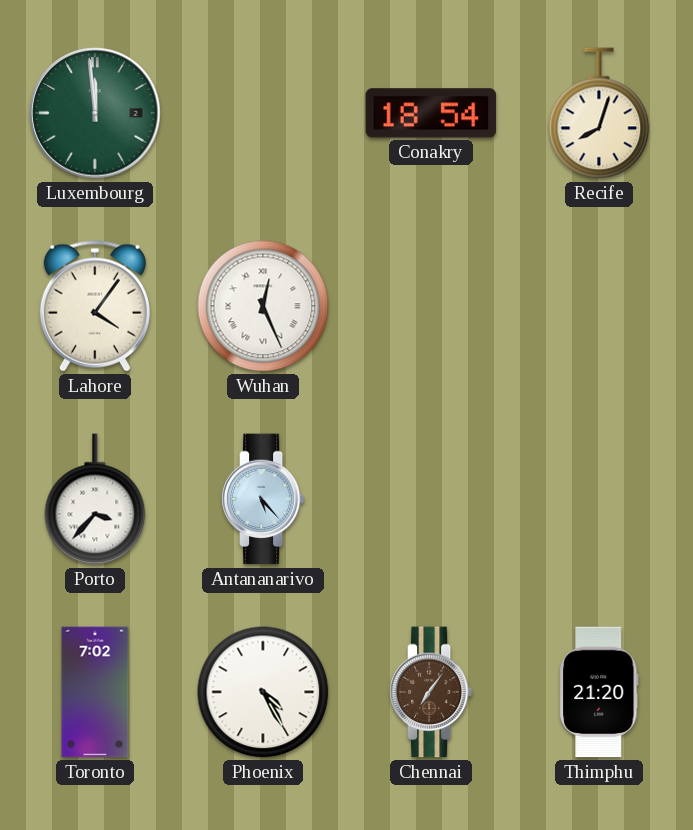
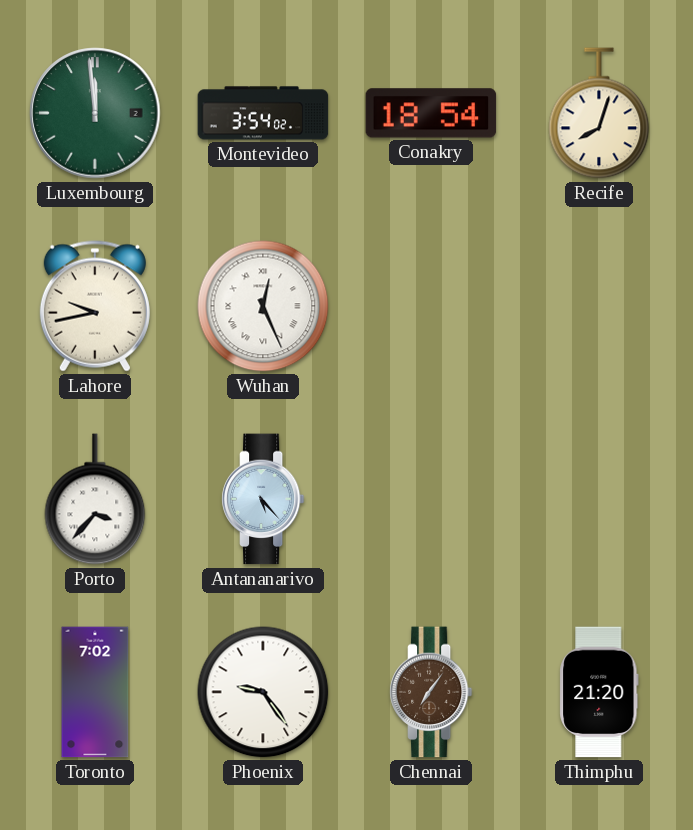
Montevideo: none -> 3:54 (263, 113)
Lahore: 4:06 -> 9:43 (95, 306)
Phoenix: 4:25 -> 9:24 (263, 692)
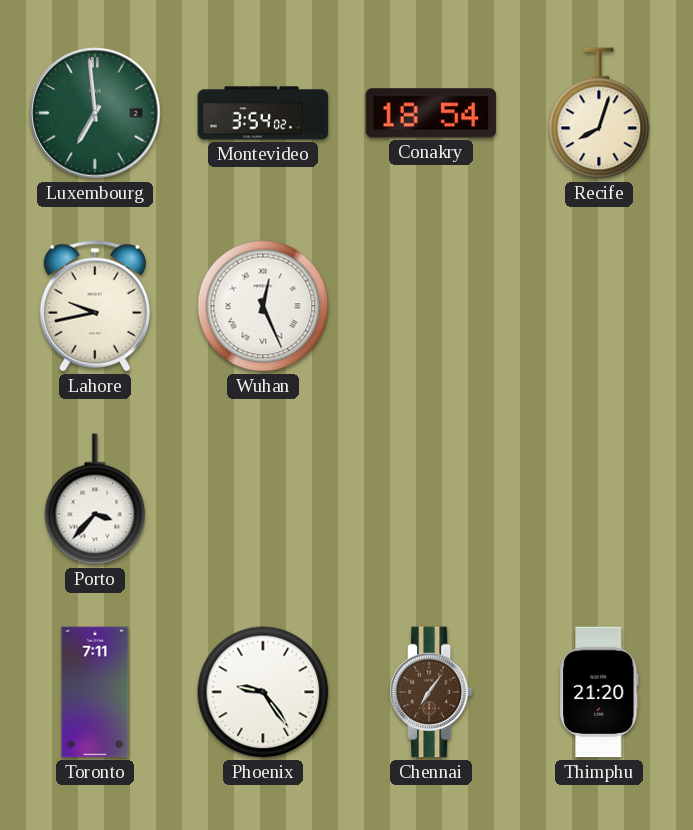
Luxembourg: 11:59 -> 6:59 (95, 113)
Antananarivo: 5:23 -> none (263, 499)
Toronto: 7:02 -> 7:11 (95, 692)
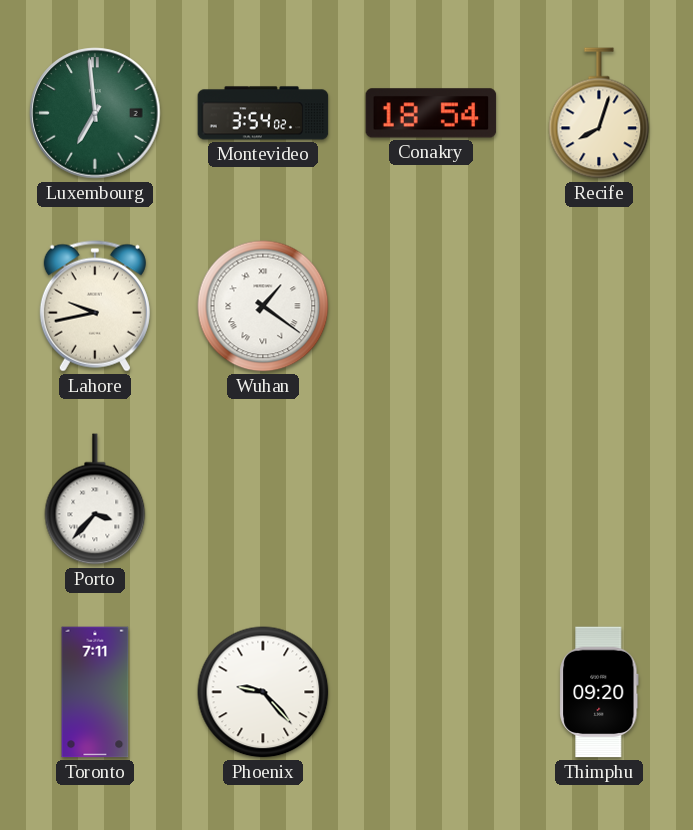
Wuhan: 12:26 -> 1:21 (263, 306)
Phoenix: 9:24 -> 9:23 (263, 692)
Chennai: 7:06 -> none (431, 692)
Thimphu: 21:20 -> 09:20 (599, 692)
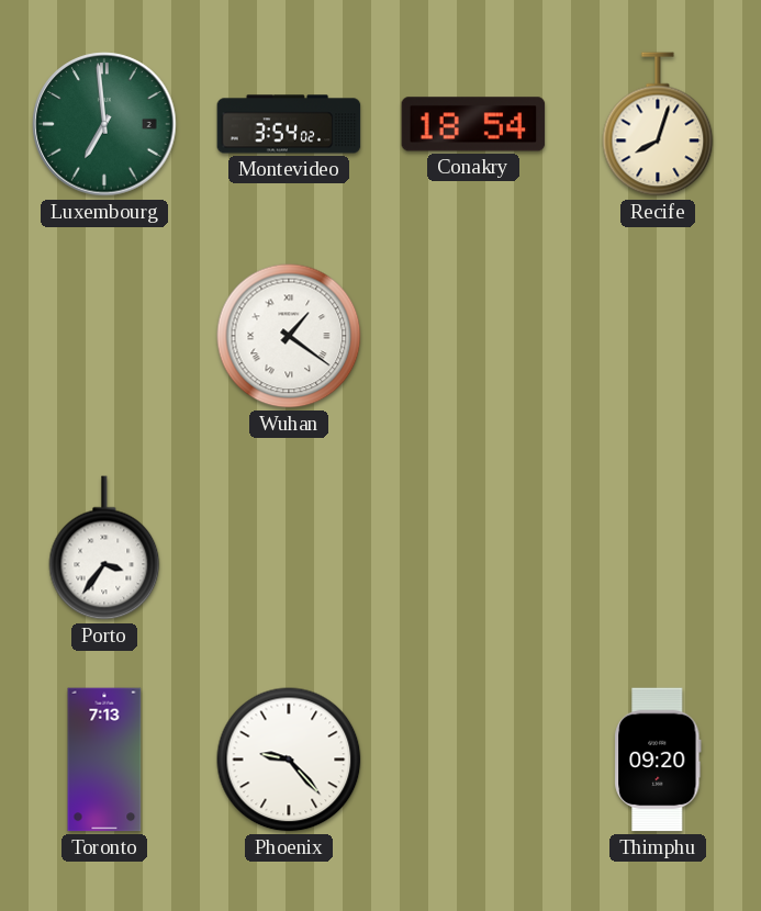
Lahore: 9:43 -> none (95, 306)
Porto: 3:37 -> 3:36 (104, 548)
Toronto: 7:11 -> 7:13 (104, 760)
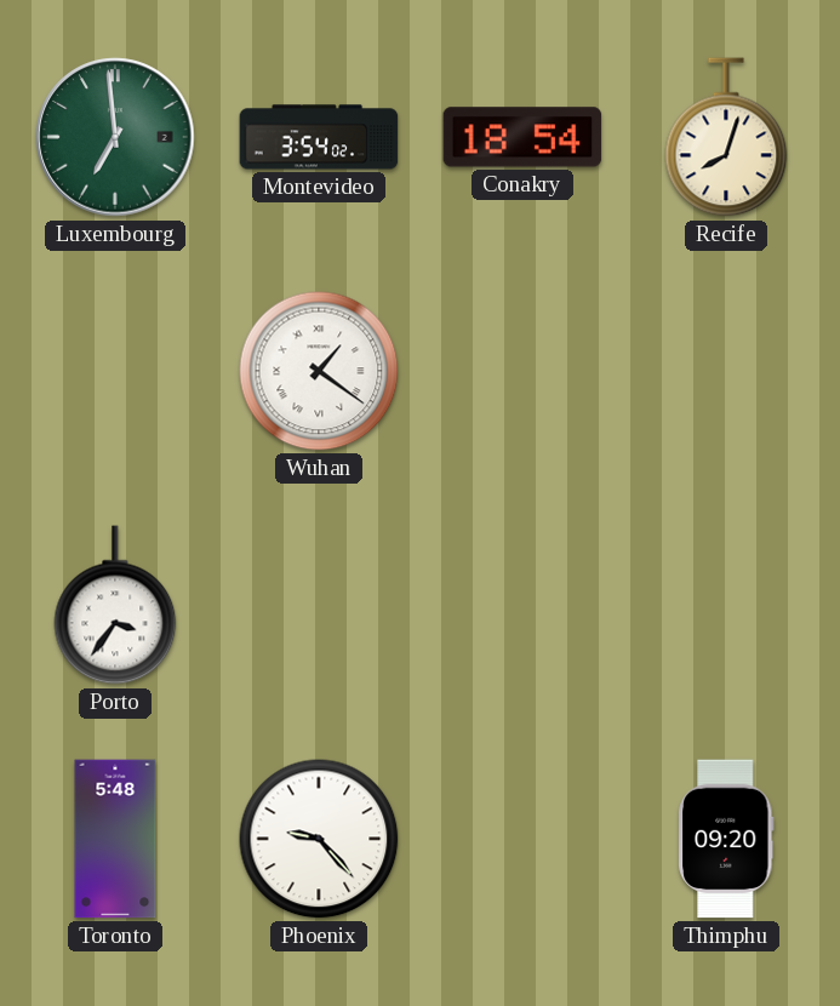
Toronto: 7:13 -> 5:48 (115, 839)
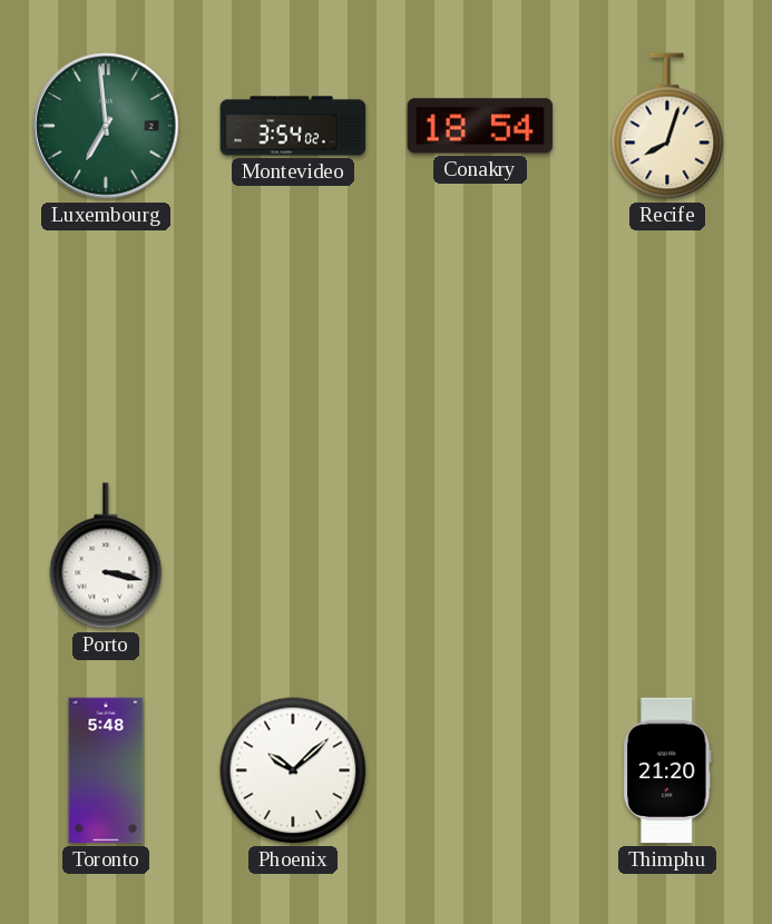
Wuhan: 1:21 -> none (319, 371)
Porto: 3:36 -> 3:17 (106, 556)
Phoenix: 9:23 -> 10:08 (293, 770)
Thimphu: 09:20 -> 21:20 (667, 770)
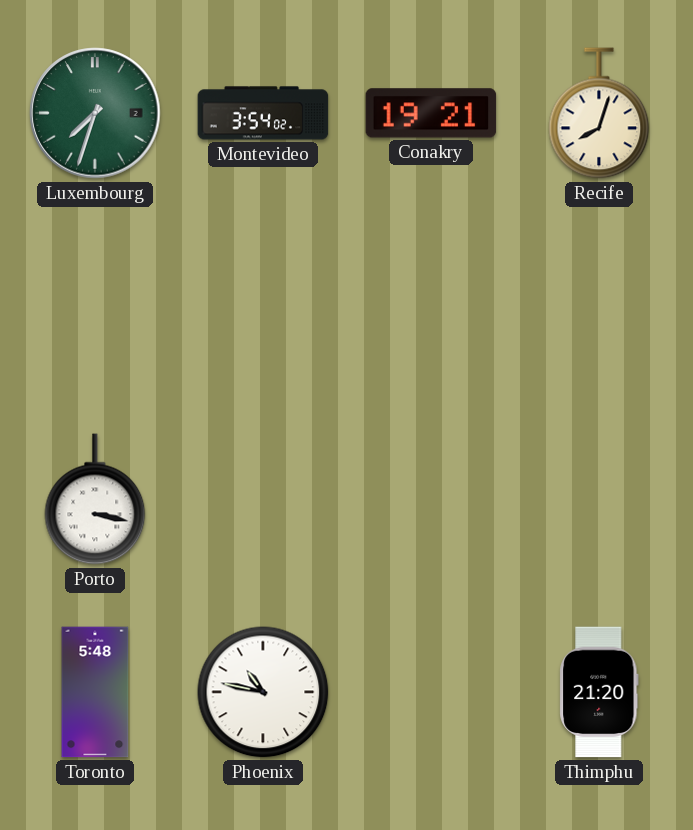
Luxembourg: 6:59 -> 7:33 (95, 113)
Conakry: 18:54 -> 19:21 (431, 113)
Phoenix: 10:08 -> 10:47 (263, 692)
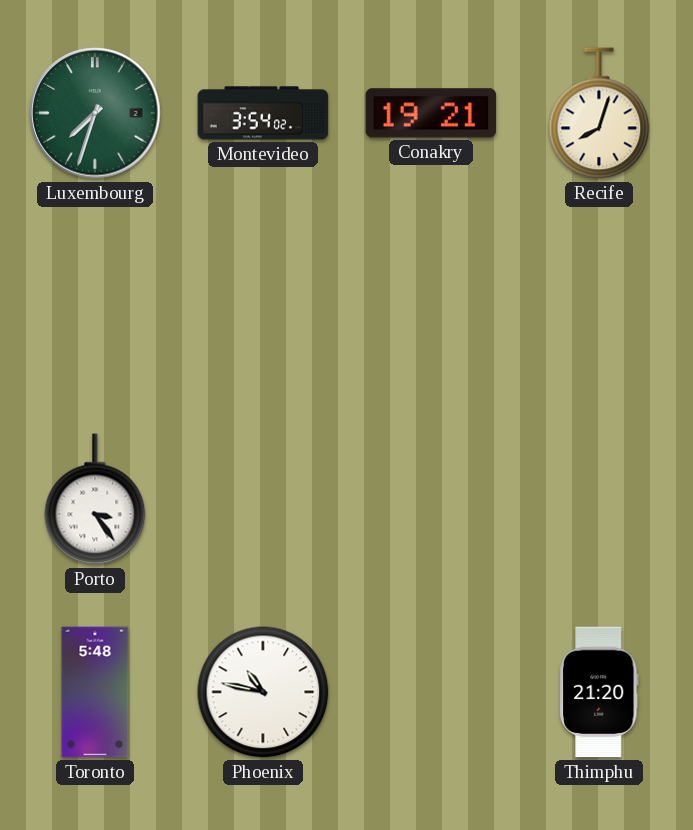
Porto: 3:17 -> 3:24 (95, 499)
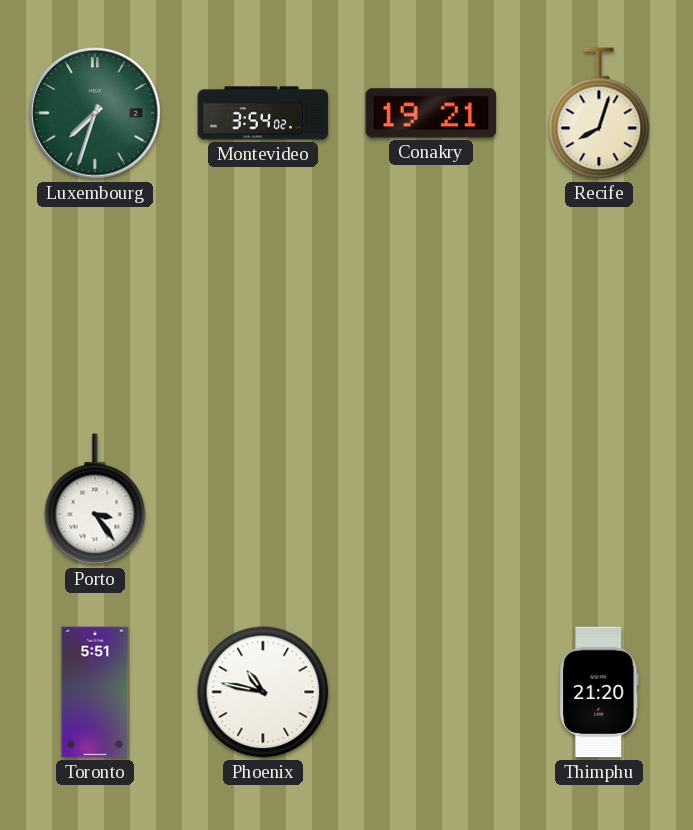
Toronto: 5:48 -> 5:51 (95, 692)
